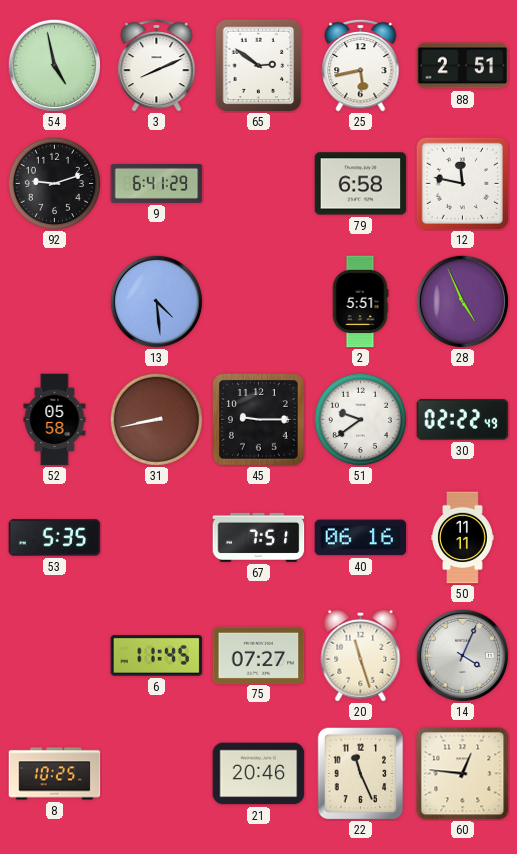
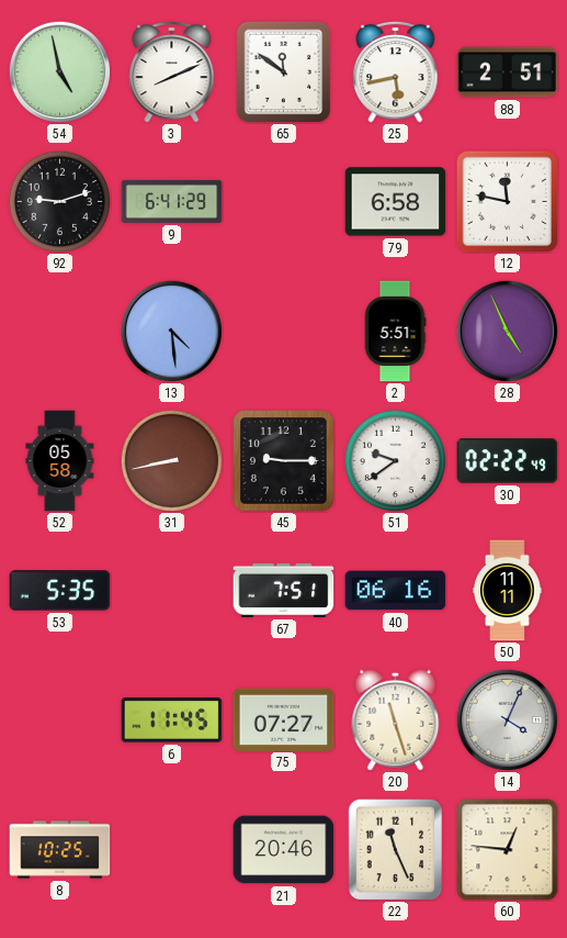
65: 2:51 -> 11:51 (284, 71)
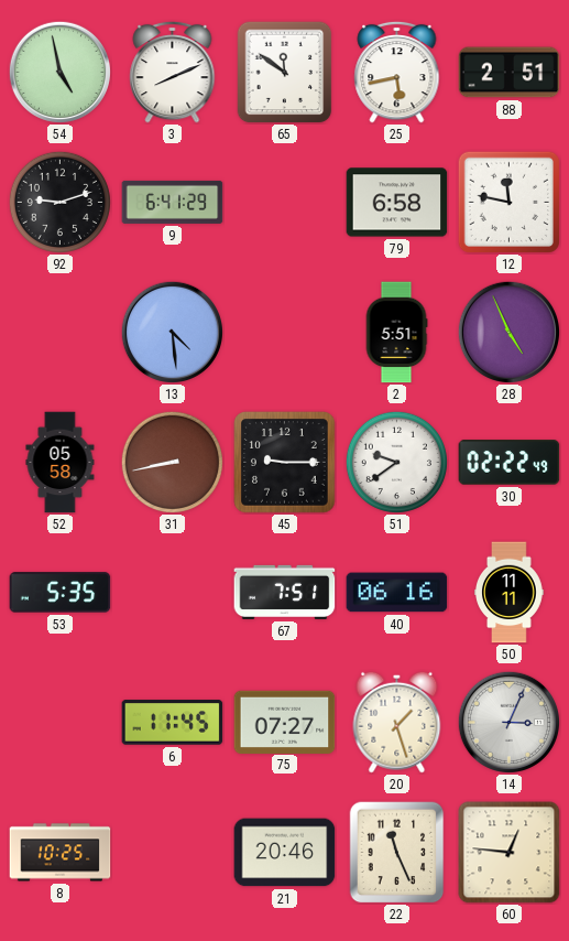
20: 11:27 -> 1:27 (397, 722)
14: 4:04 -> 3:04 (508, 722)
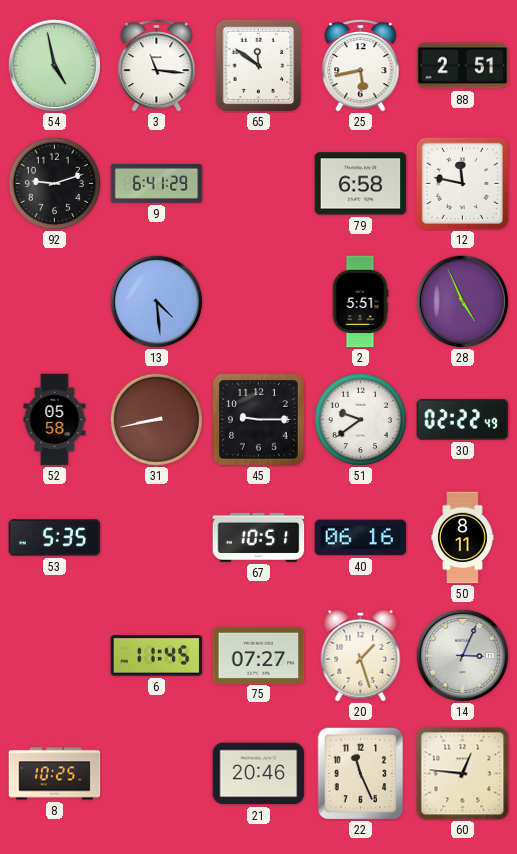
3: 8:11 -> 11:16 (157, 65)
67: 7:51 -> 10:51 (259, 537)
50: 11:11 -> 8:11 (463, 538)
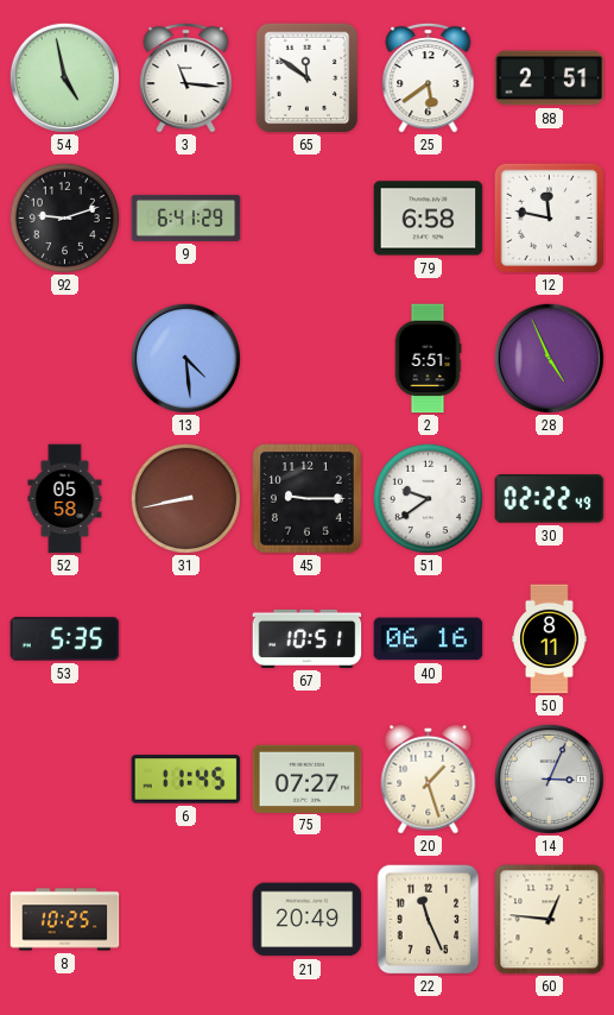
25: 5:43 -> 5:39 (429, 77)
21: 20:46 -> 20:49 (308, 920)
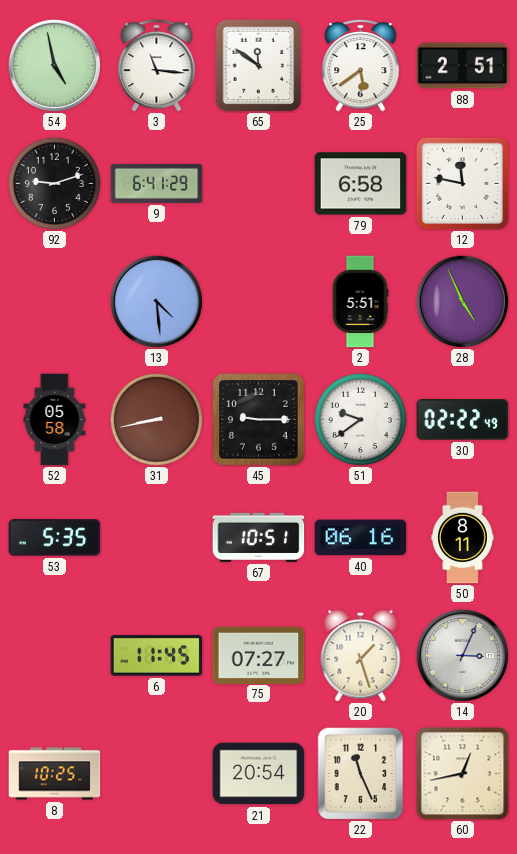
21: 20:49 -> 20:54 (259, 774)
60: 12:46 -> 12:43 (463, 774)
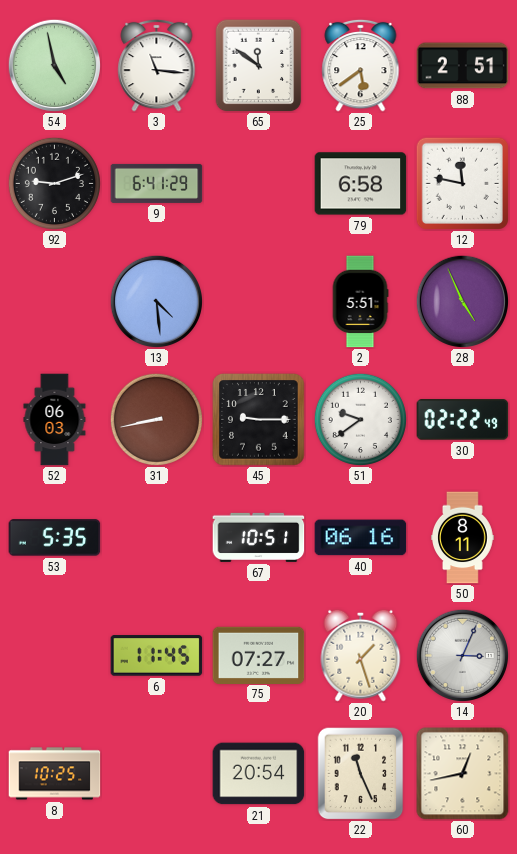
52: 05:58 -> 06:03 (55, 420)
